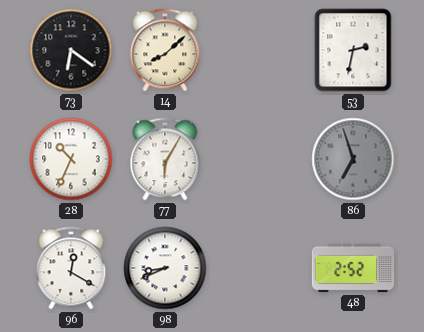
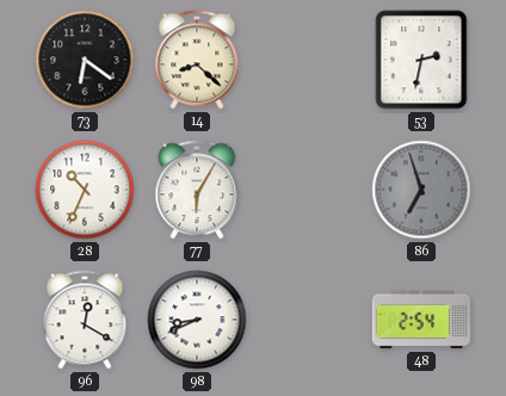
14: 8:08 -> 8:22 (197, 60)
48: 2:52 -> 2:54 (420, 320)
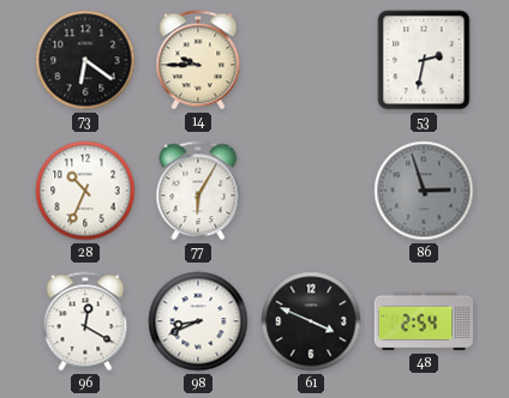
14: 8:22 -> 9:45 (198, 60)
86: 6:57 -> 2:57 (424, 191)
61: none -> 3:49 (311, 321)
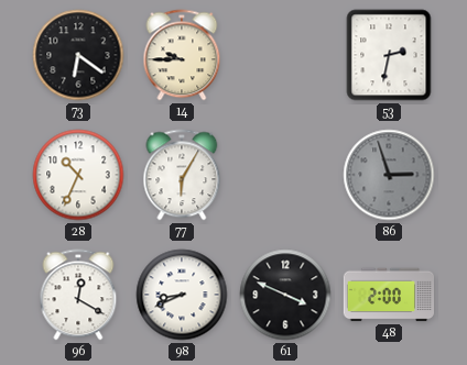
48: 2:54 -> 2:00 (388, 295)
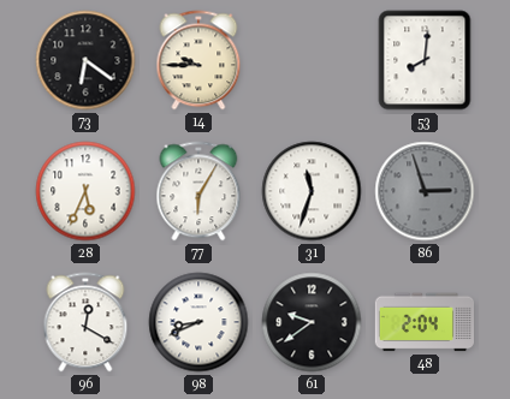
53: 2:32 -> 8:01 (425, 60)
28: 10:34 -> 5:34 (85, 191)
31: none -> 11:33 (312, 191)
61: 3:49 -> 9:39 (312, 322)
48: 2:00 -> 2:04 (423, 322)
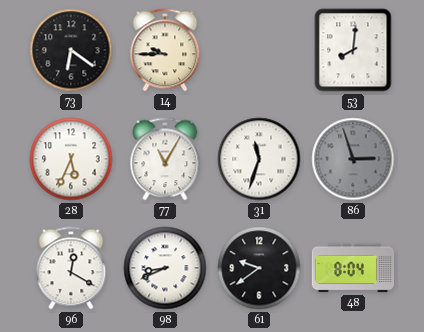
77: 6:05 -> 11:05 (165, 159)
48: 2:04 -> 8:04 (352, 268)
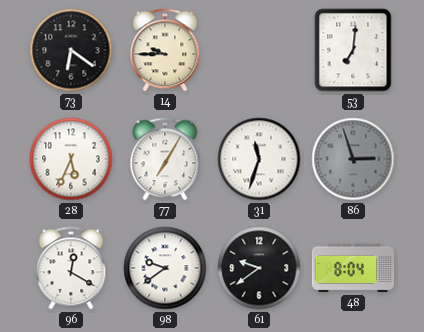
53: 8:01 -> 7:01 (353, 50)
77: 11:05 -> 7:05 (165, 159)
98: 8:41 -> 9:39 (165, 268)
